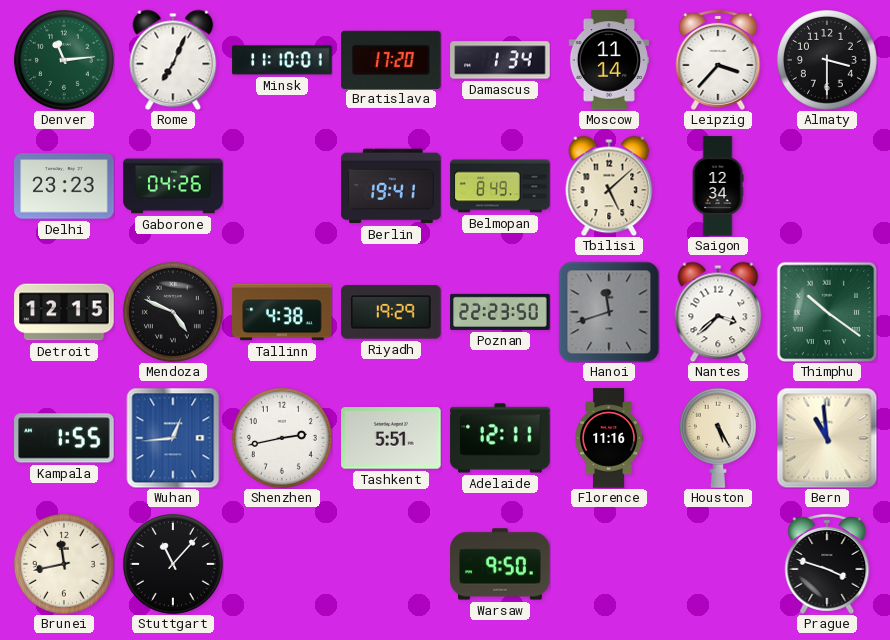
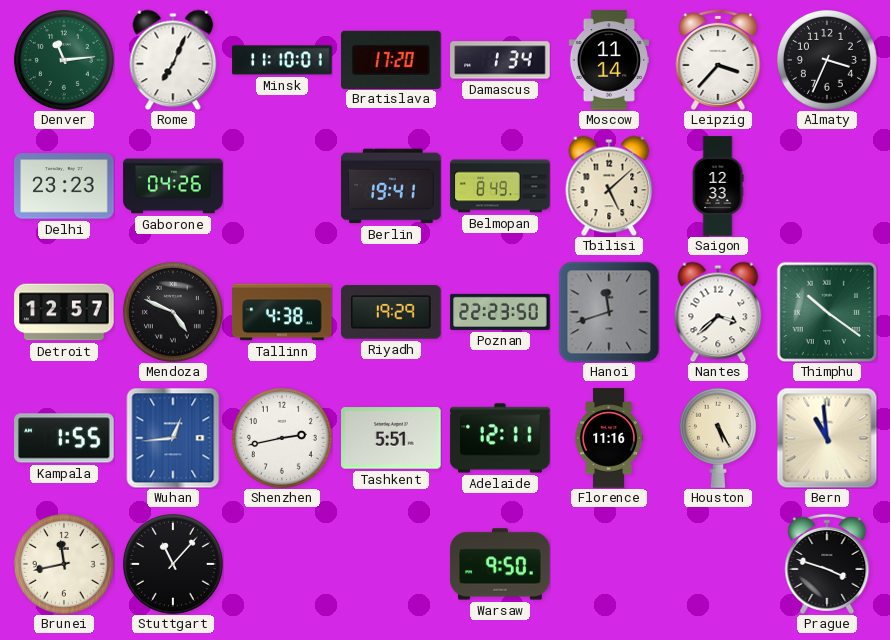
Almaty: 3:30 -> 3:34 (827, 60)
Saigon: 12:34 -> 12:33 (718, 186)
Detroit: 12:15 -> 12:57 (64, 312)
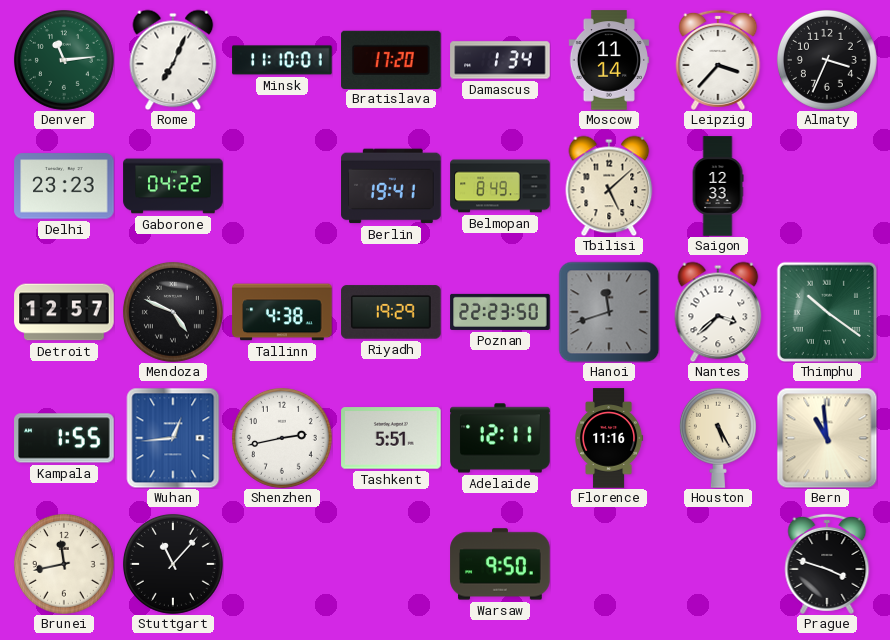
Gaborone: 04:26 -> 04:22 (173, 186)
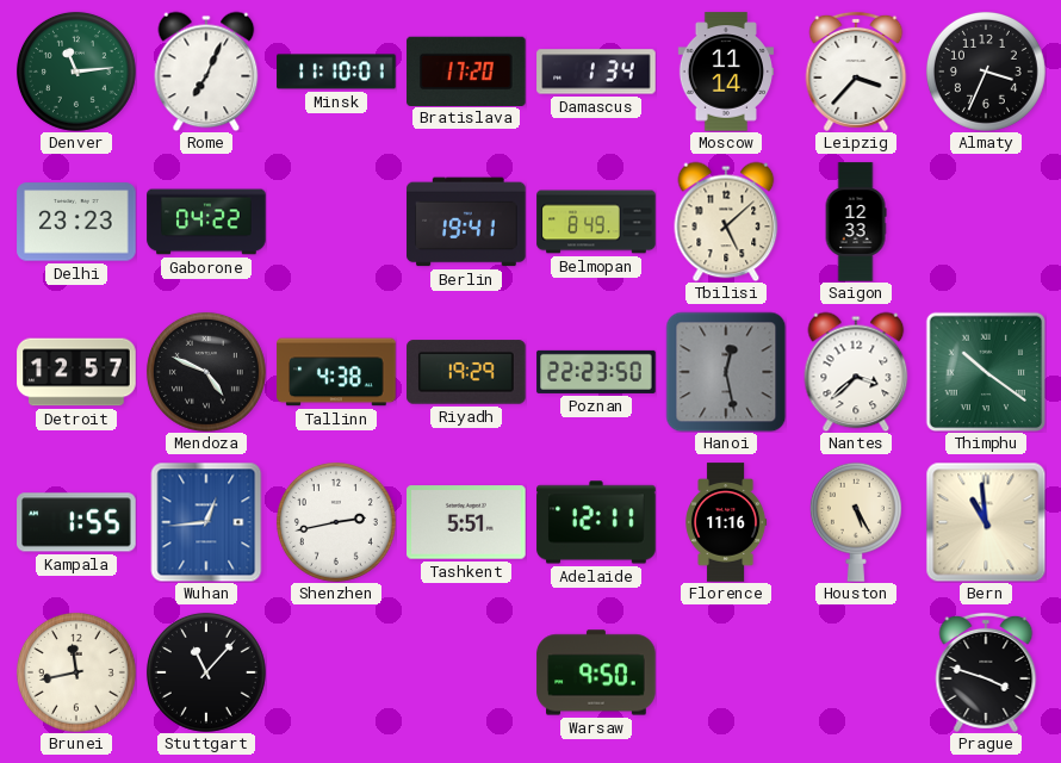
Hanoi: 11:42 -> 12:28 (726, 372)
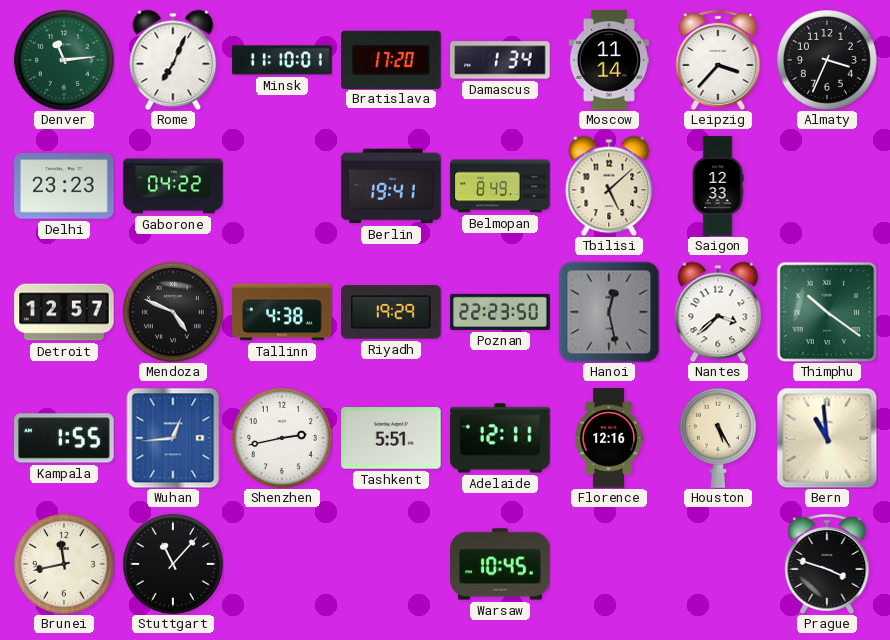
Florence: 11:16 -> 12:16 (610, 438)
Warsaw: 9:50 -> 10:45 (500, 564)
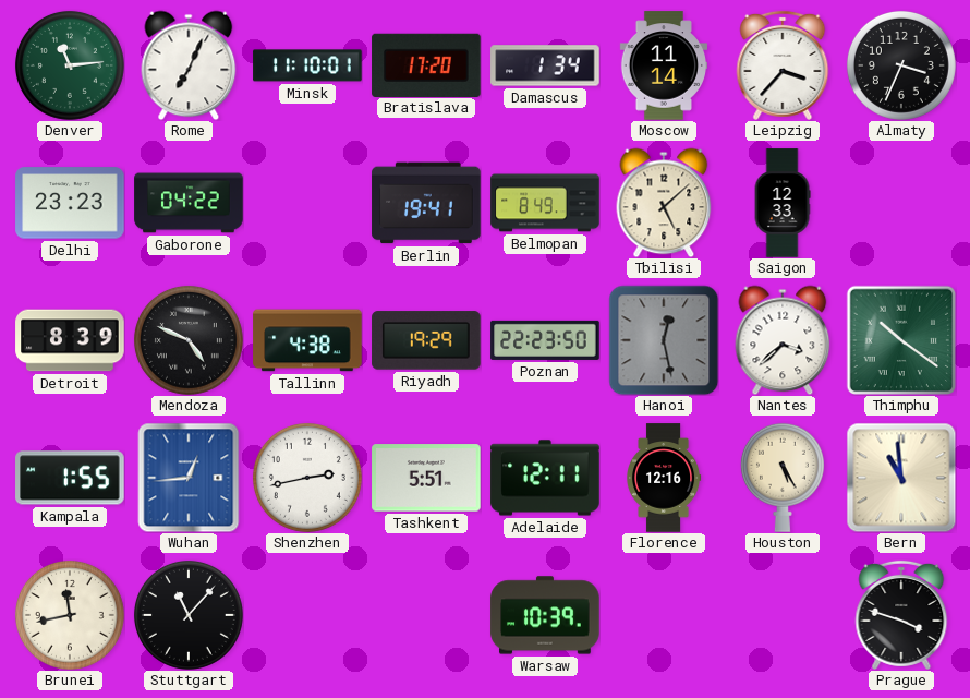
Detroit: 12:57 -> 8:39 (70, 340)
Warsaw: 10:45 -> 10:39 (545, 615)
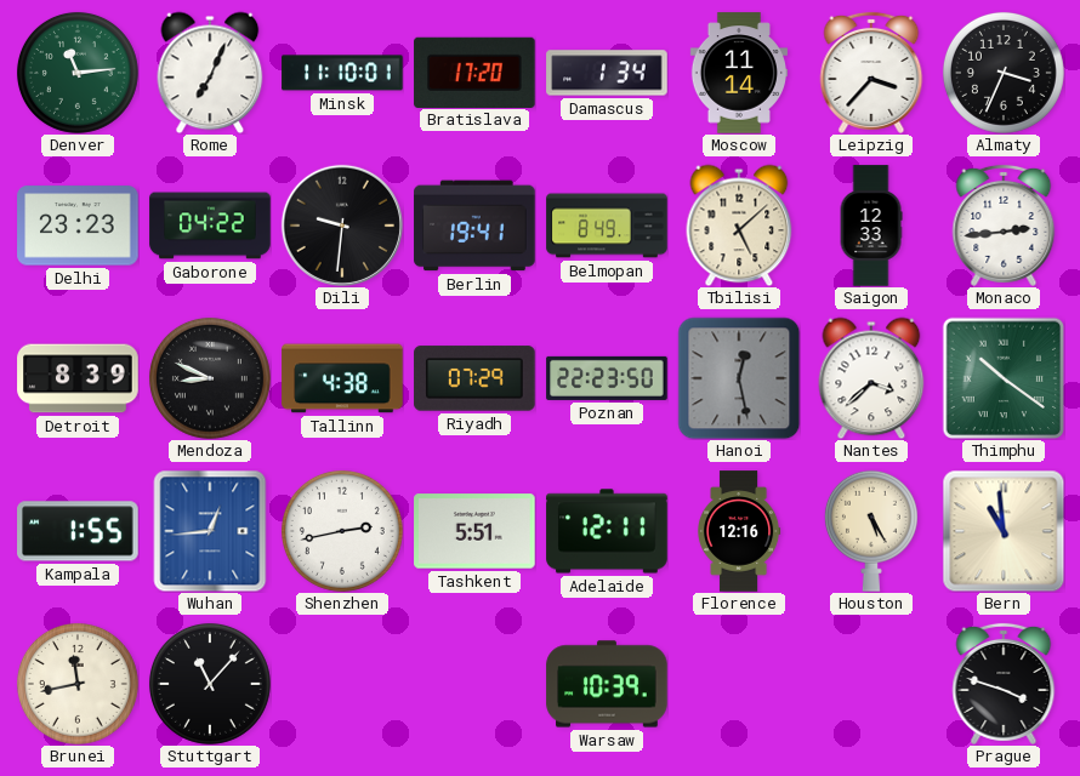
Dili: none -> 9:31 (342, 226)
Monaco: none -> 2:44 (1004, 226)
Mendoza: 4:49 -> 8:49 (210, 378)
Riyadh: 19:29 -> 07:29 (474, 378)
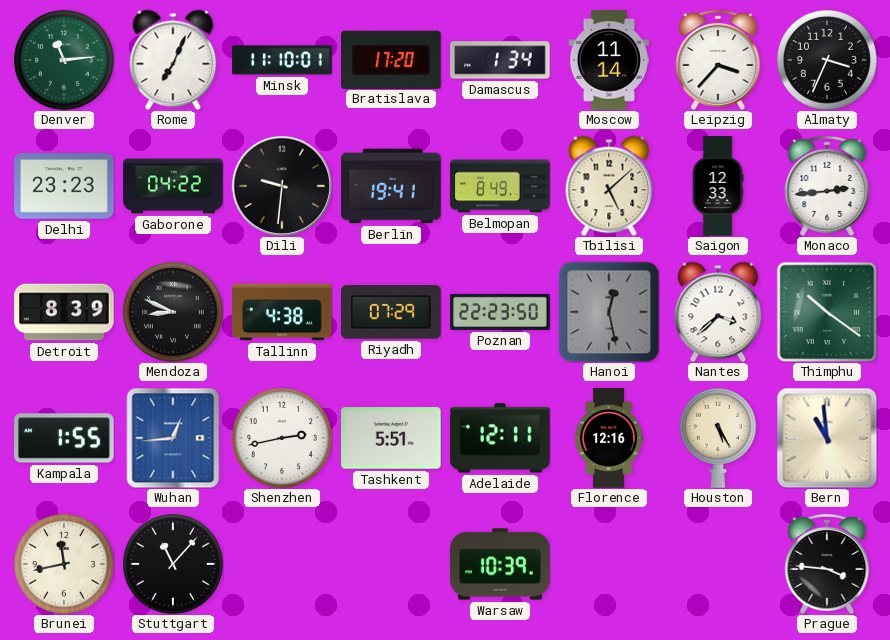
Prague: 3:48 -> 3:46 (827, 564)
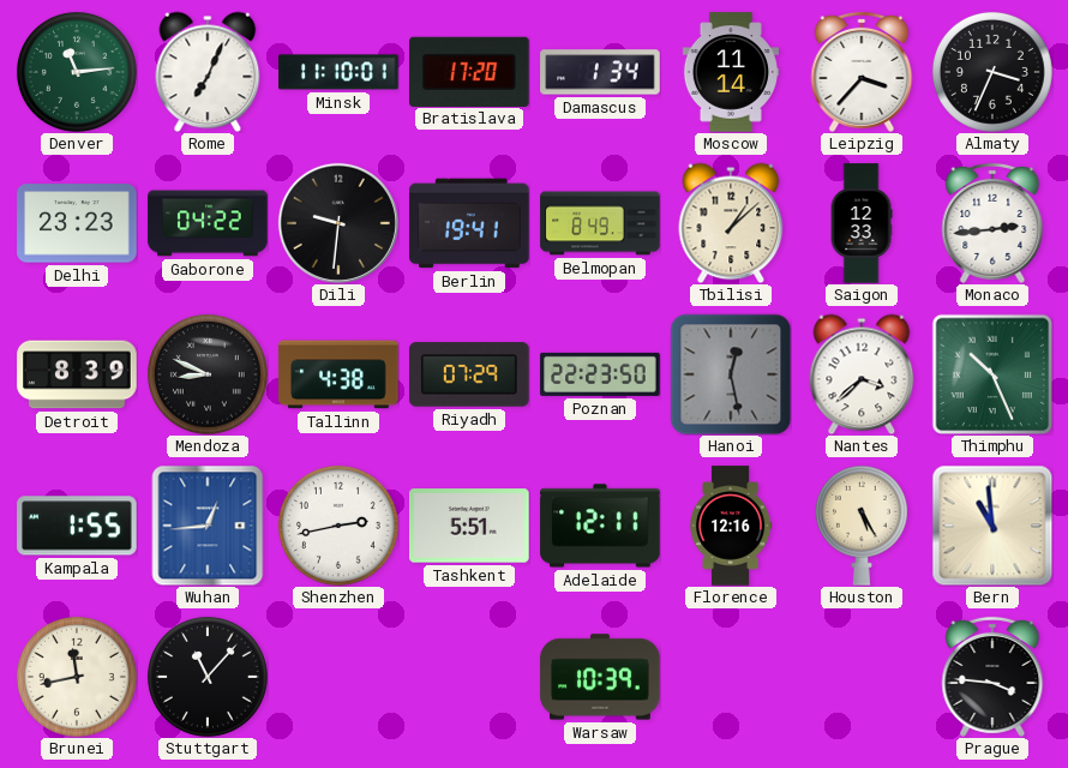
Tbilisi: 5:08 -> 1:08 (731, 223)
Thimphu: 10:21 -> 10:26 (992, 374)
